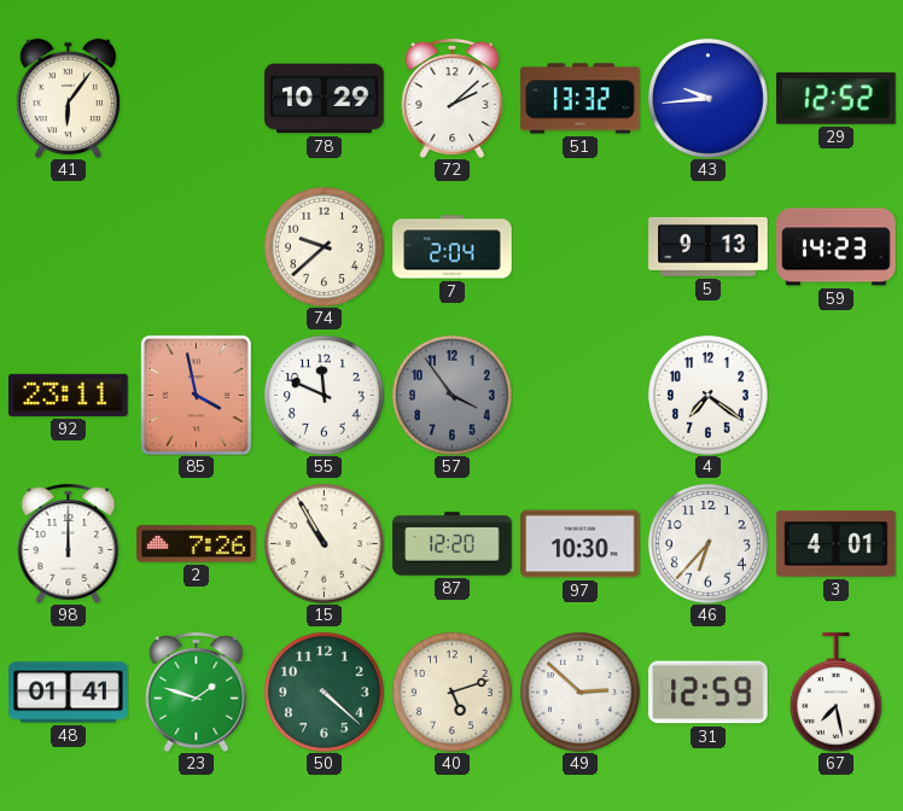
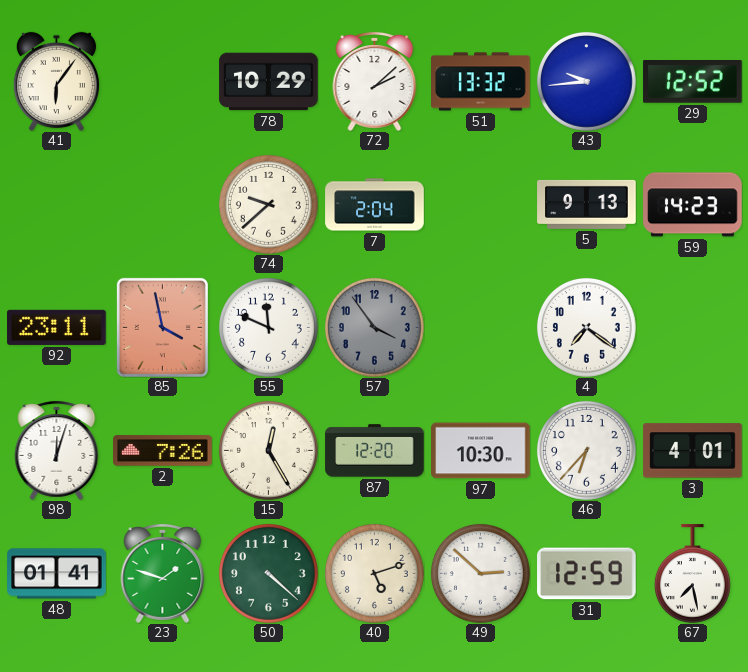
98: 12:00 -> 12:03 (57, 450)
15: 10:55 -> 12:25 (268, 450)
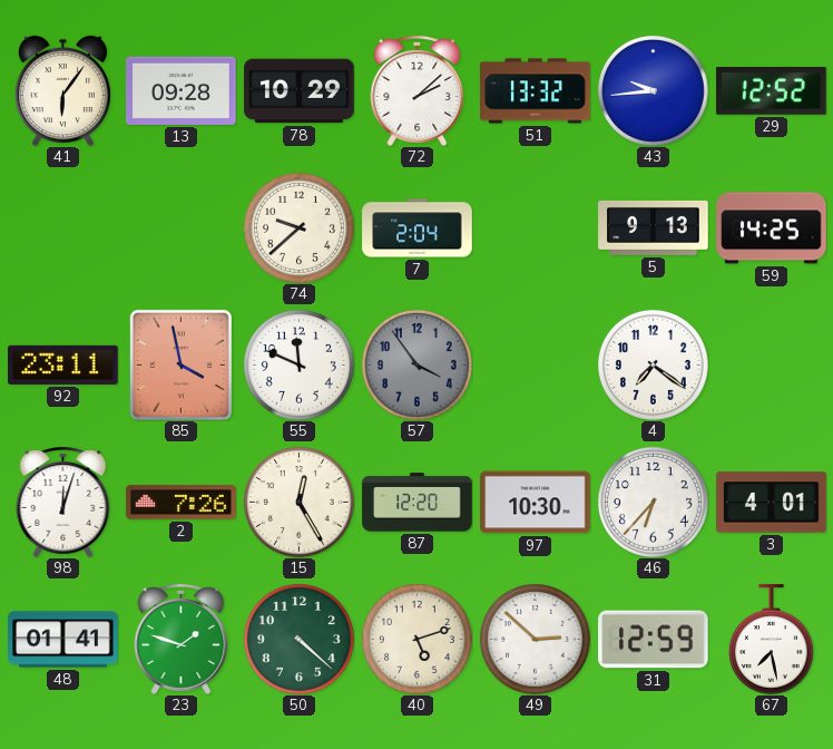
13: none -> 09:28 (182, 90)
59: 14:23 -> 14:25 (772, 228)
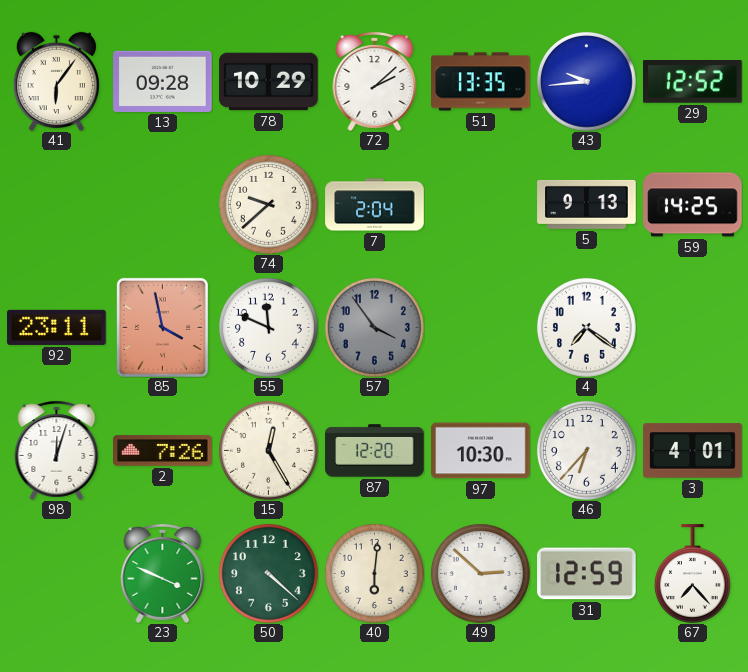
51: 13:32 -> 13:35 (481, 82)
48: 01:41 -> none (63, 640)
23: 1:48 -> 3:49 (163, 573)
40: 5:12 -> 6:01 (374, 573)
67: 7:28 -> 7:23 (692, 574)
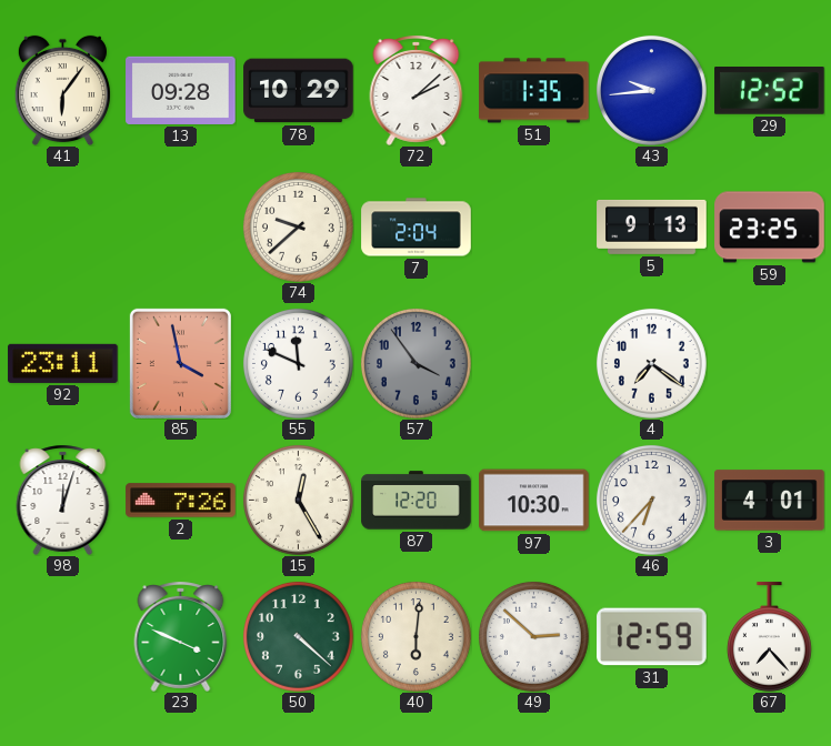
51: 13:35 -> 1:35 (534, 91)
59: 14:25 -> 23:25 (770, 228)
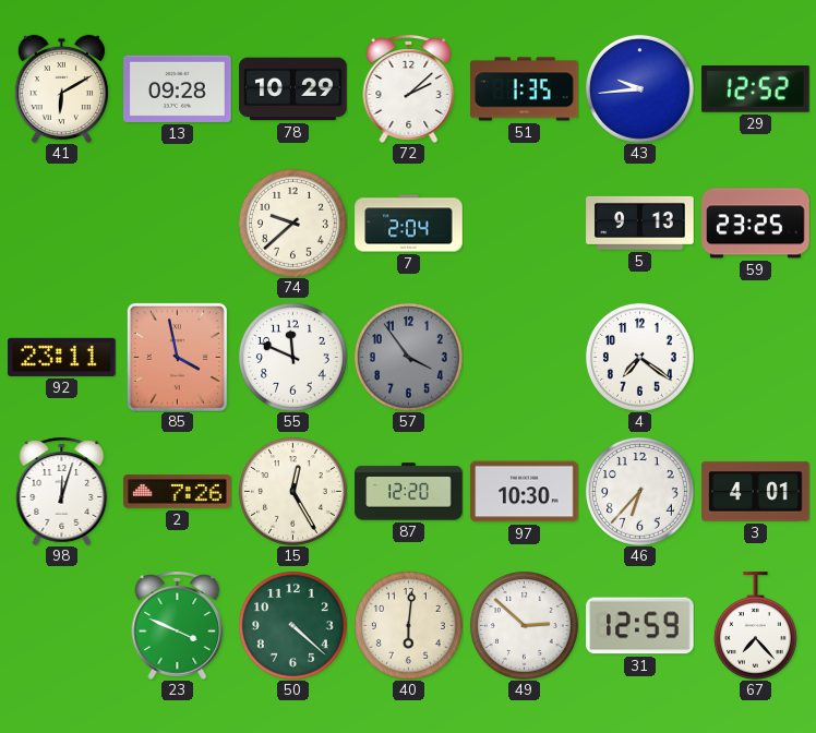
41: 6:06 -> 6:10 (61, 88)
